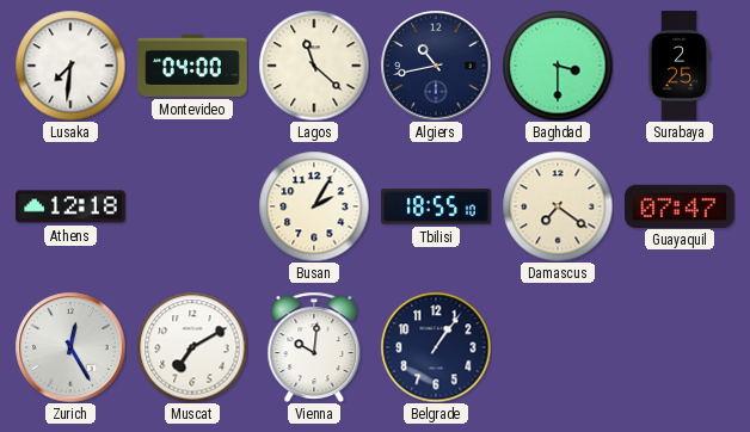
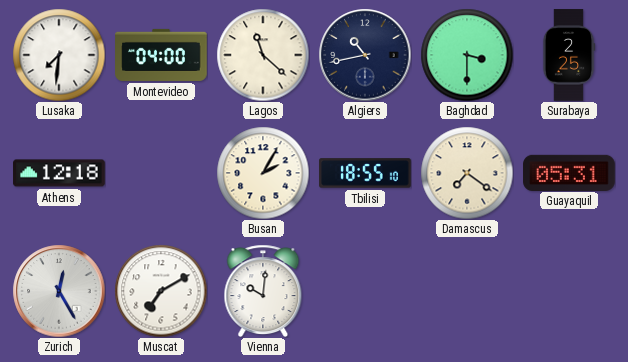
Guayaquil: 07:47 -> 05:31 (569, 172)
Belgrade: 1:06 -> none (436, 347)
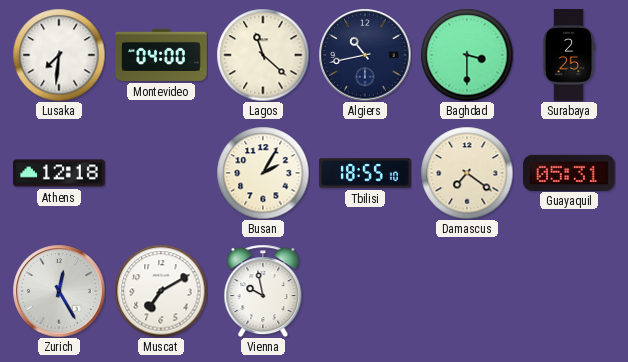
Vienna: 10:01 -> 9:58 (263, 291)
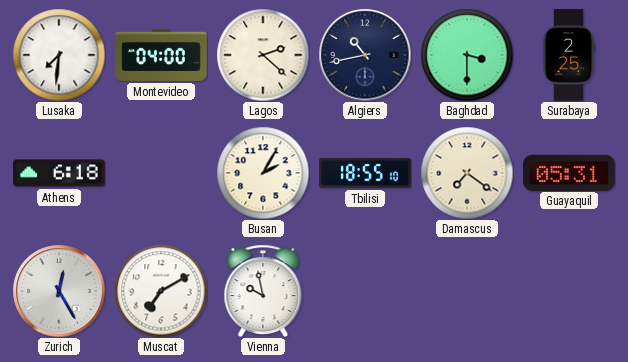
Lagos: 11:22 -> 2:22 (263, 55)
Athens: 12:18 -> 6:18 (59, 173)
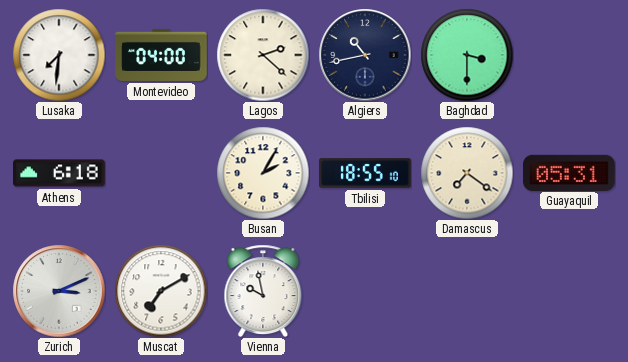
Surabaya: 2:25 -> none (569, 55)
Zurich: 12:25 -> 3:11 (59, 291)
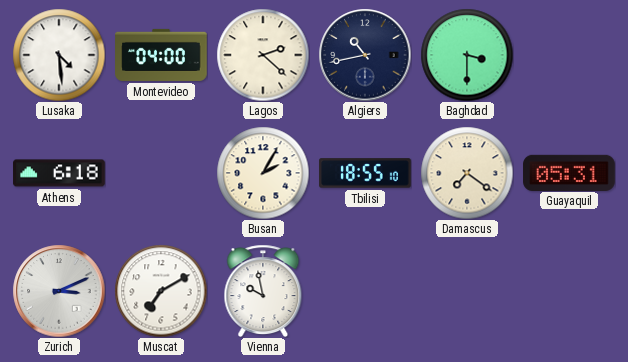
Lusaka: 7:31 -> 4:29 (59, 55)
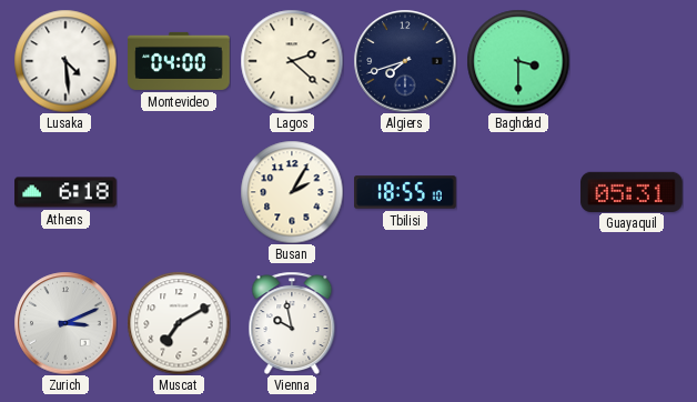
Algiers: 10:43 -> 7:42 (405, 61)
Damascus: 7:21 -> none (467, 173)
